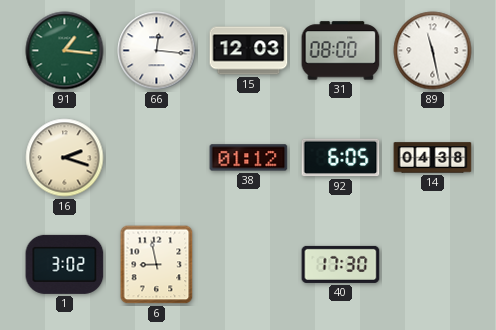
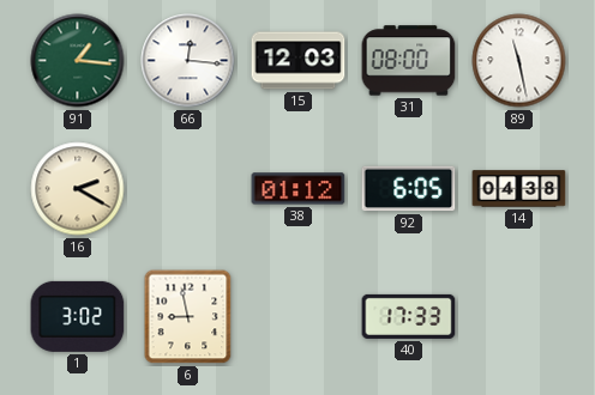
16: 2:18 -> 2:20 (78, 189)
40: 17:30 -> 17:33 (409, 316)
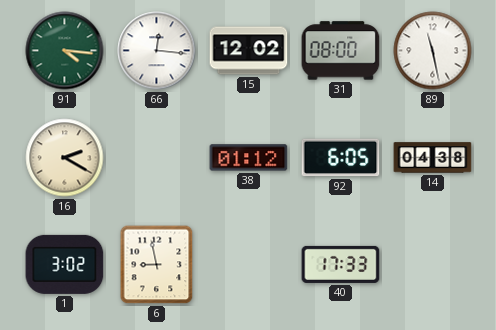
91: 1:16 -> 4:16 (65, 51)
15: 12:03 -> 12:02 (249, 51)
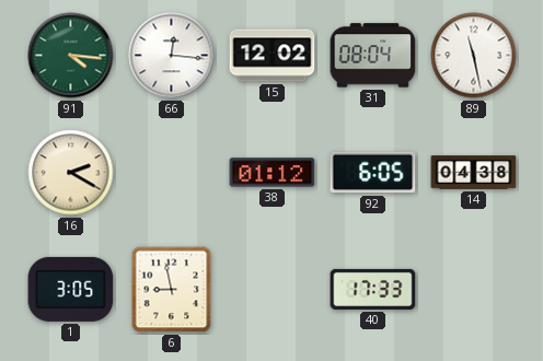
31: 08:00 -> 08:04 (373, 56)
1: 3:02 -> 3:05 (71, 289)
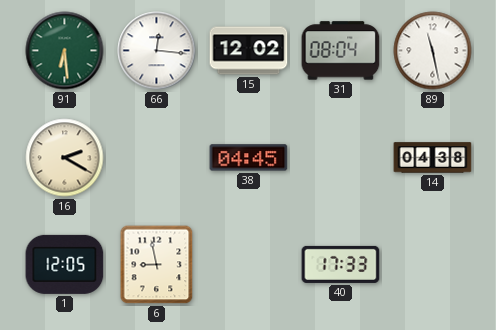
91: 4:16 -> 6:29 (65, 51)
38: 01:12 -> 04:45 (249, 158)
92: 6:05 -> none (373, 173)
1: 3:05 -> 12:05 (65, 264)
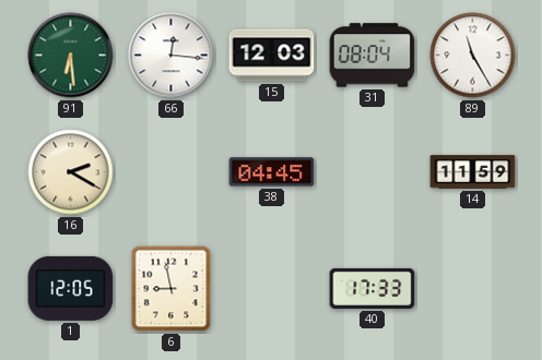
15: 12:02 -> 12:03 (272, 56)
89: 11:28 -> 11:25 (473, 56)
14: 04:38 -> 11:59 (473, 172)
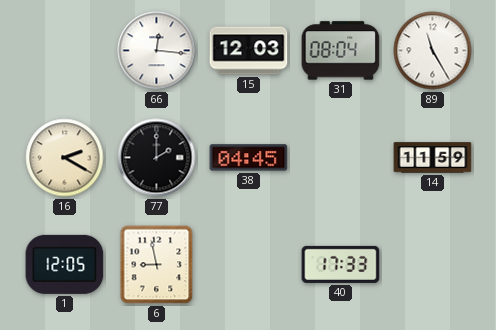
91: 6:29 -> none (71, 56)
77: none -> 2:00 (157, 158)
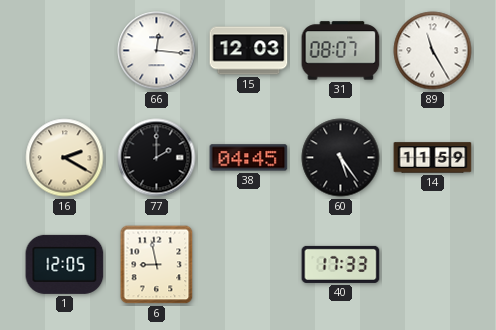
31: 08:04 -> 08:07 (341, 51)
60: none -> 5:24 (341, 158)
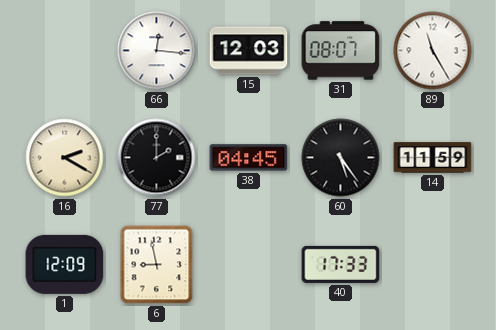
1: 12:05 -> 12:09 (65, 264)
